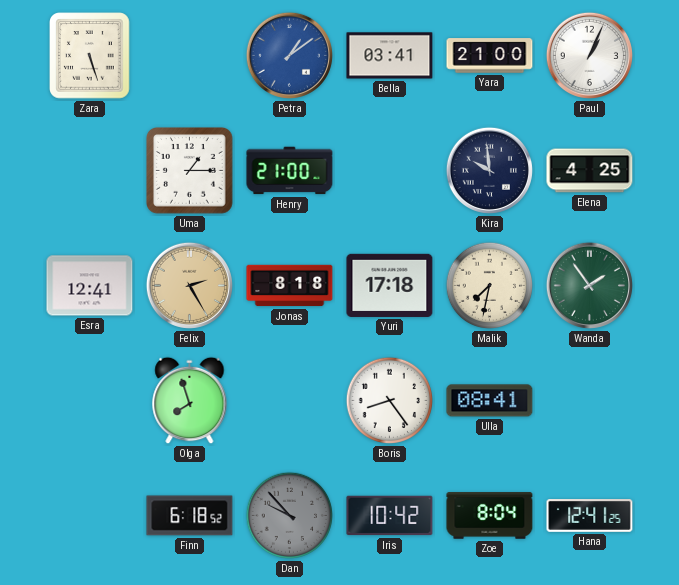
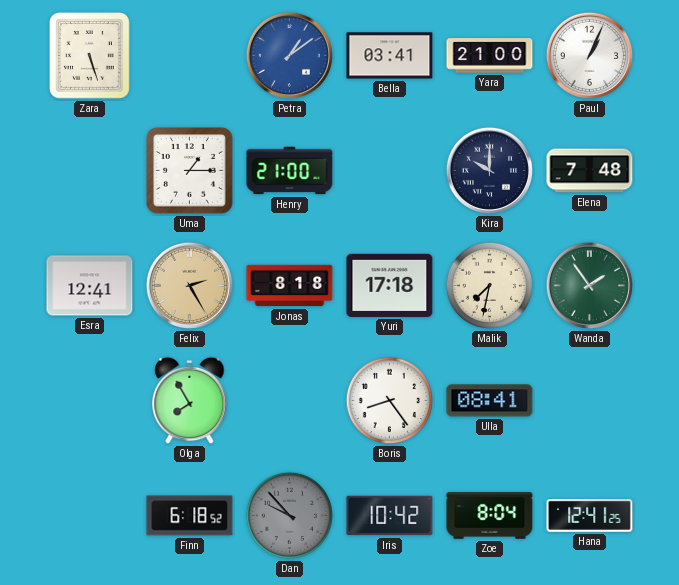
Kira: 9:59 -> 10:00 (489, 170)
Elena: 4:25 -> 7:48 (590, 171)
Olga: 7:57 -> 7:55 (190, 401)
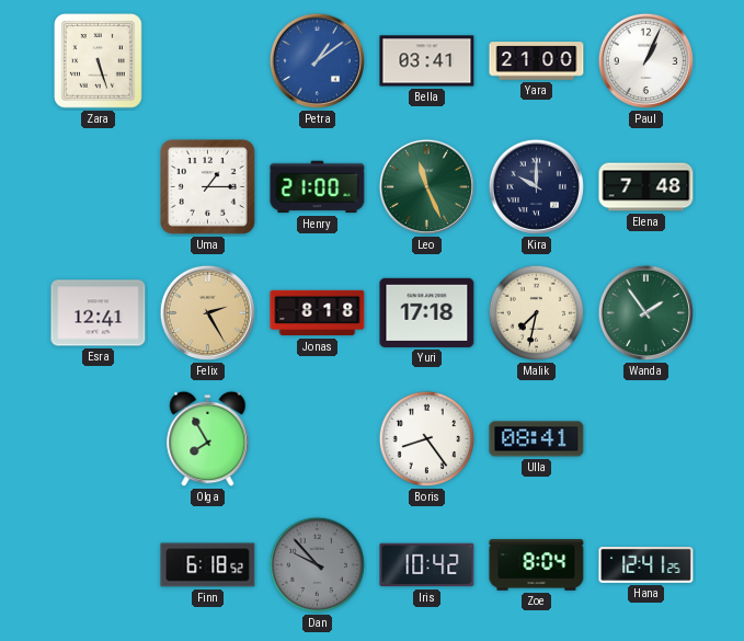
Leo: none -> 11:26 (426, 186)
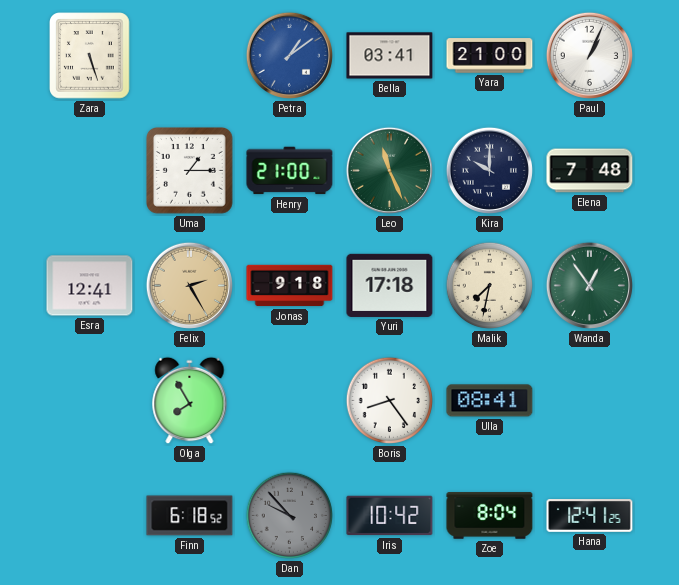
Jonas: 8:18 -> 9:18 (290, 286)
Wanda: 1:54 -> 12:54 (589, 285)
